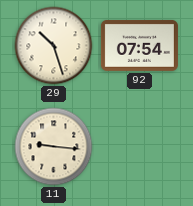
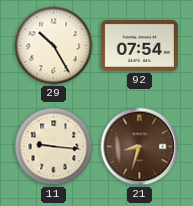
29: 10:27 -> 10:25 (54, 46)
21: none -> 8:33 (140, 147)
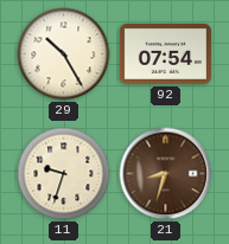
11: 9:16 -> 9:33 (64, 174)
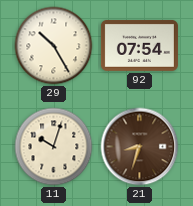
11: 9:33 -> 10:03 (54, 147)
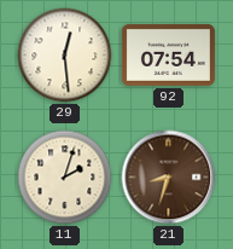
29: 10:25 -> 12:29 (65, 56)
11: 10:03 -> 2:03 (65, 178)
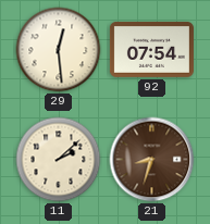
11: 2:03 -> 2:08 (59, 160)
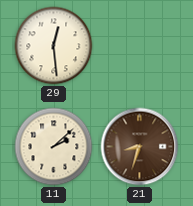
92: 07:54 -> none (151, 49)
